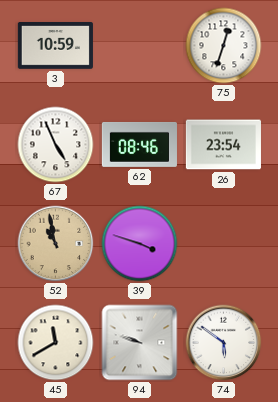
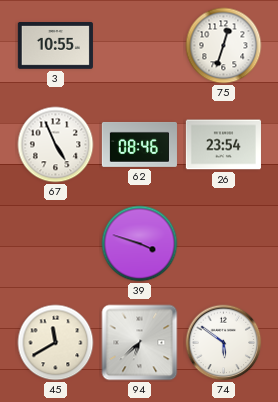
3: 10:59 -> 10:55 (55, 46)
52: 10:58 -> none (56, 244)
94: 9:48 -> 6:38 (140, 343)
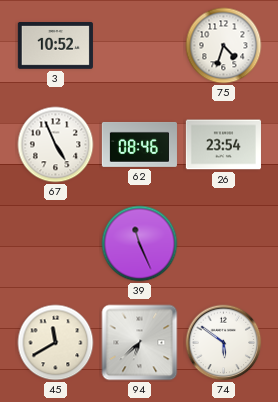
3: 10:55 -> 10:52 (55, 46)
75: 12:33 -> 4:33 (224, 46)
39: 3:48 -> 11:26 (140, 244)
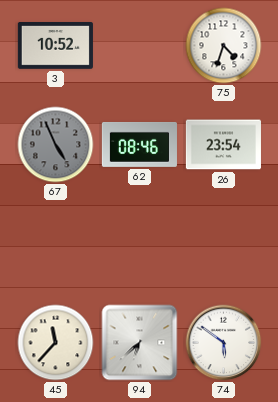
67 dial: white -> grey (56, 145)
39: 11:26 -> none (140, 244)
45: 11:40 -> 11:37 (56, 343)
